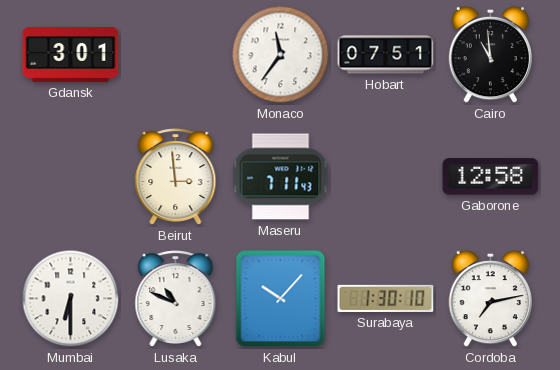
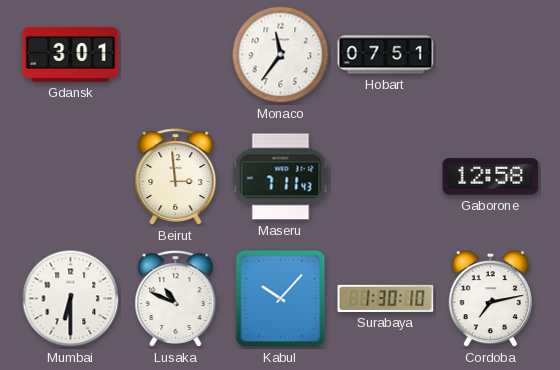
Cairo: 10:59 -> none (490, 55)
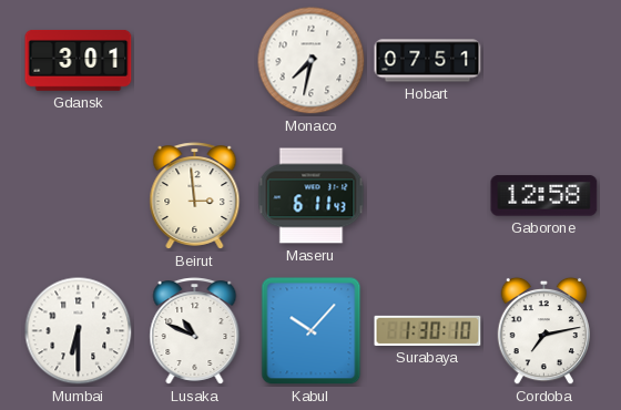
Monaco: 11:36 -> 7:32 (312, 61)
Maseru: 7:11 -> 6:11 (312, 196)
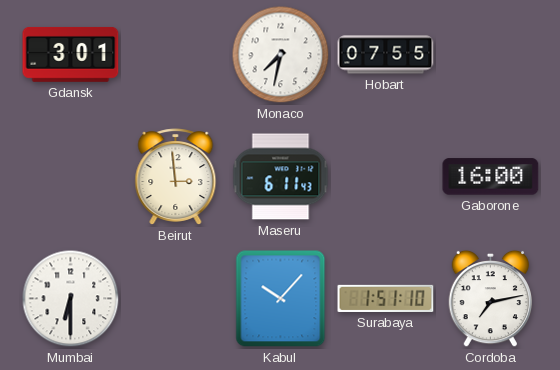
Hobart: 07:51 -> 07:55 (386, 55)
Gaborone: 12:58 -> 16:00 (491, 177)
Lusaka: 10:49 -> none (195, 331)
Surabaya: 1:30 -> 1:51 (386, 298)
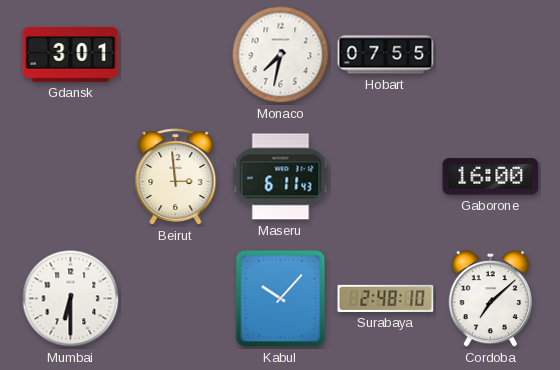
Surabaya: 1:51 -> 2:48 (386, 298)
Cordoba: 7:13 -> 7:08 (490, 299)
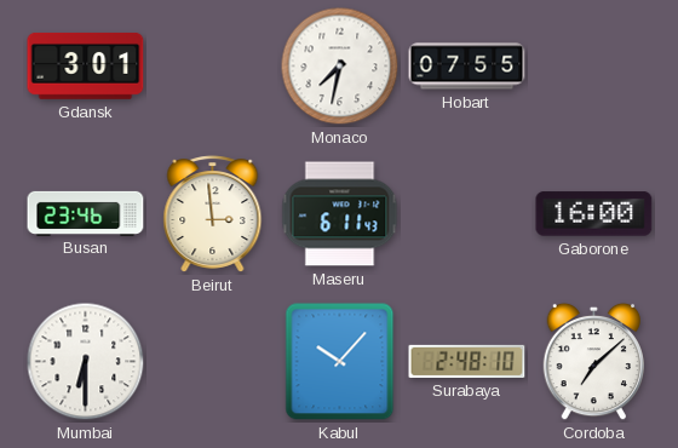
Busan: none -> 23:46 (86, 213)
